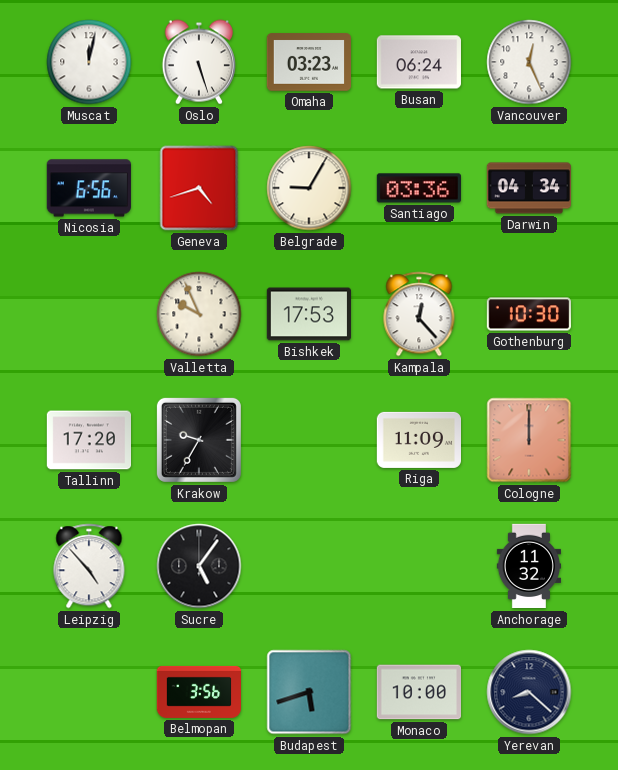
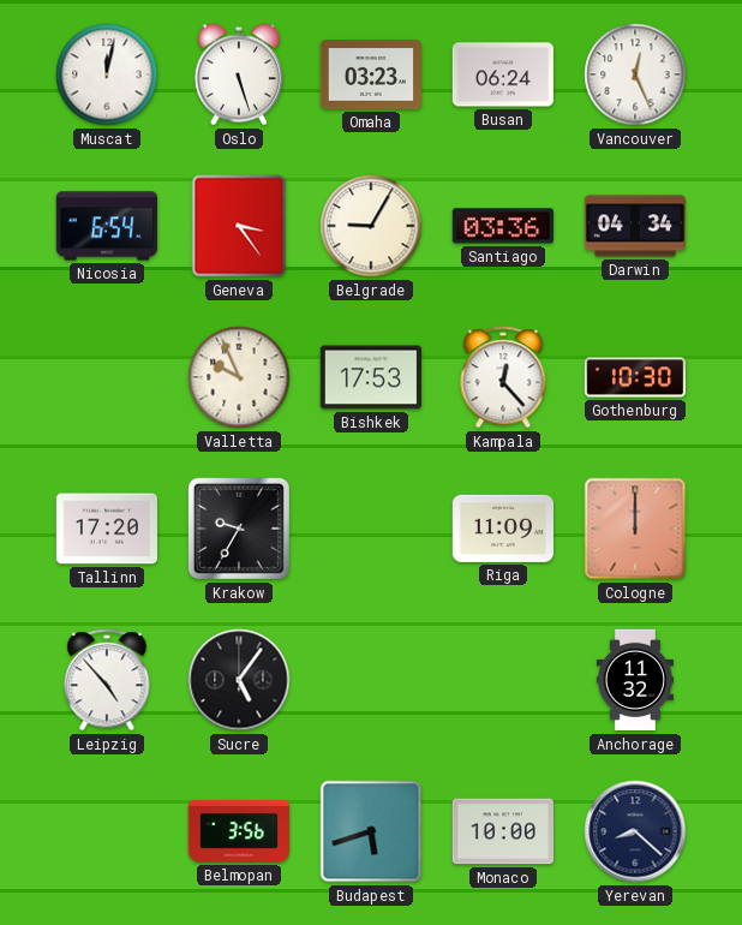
Nicosia: 6:56 -> 6:54 (107, 226)
Geneva: 4:42 -> 3:24 (239, 226)
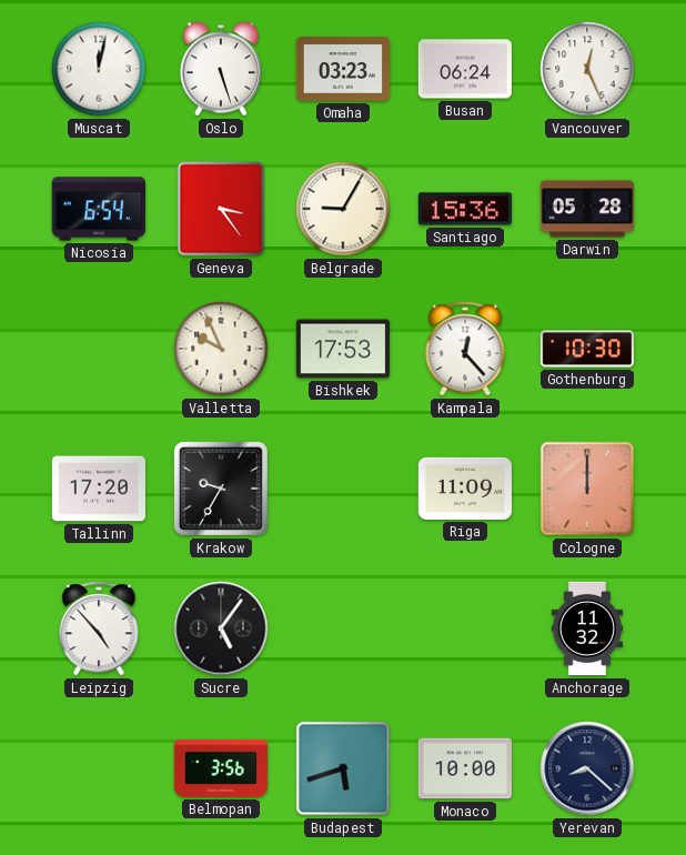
Santiago: 03:36 -> 15:36 (464, 209)
Darwin: 04:34 -> 05:28 (586, 209)
